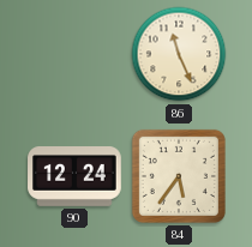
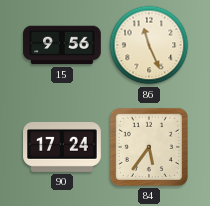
15: none -> 9:56 (62, 45)
90: 12:24 -> 17:24 (62, 148)
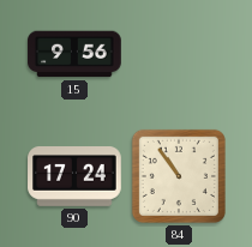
86: 11:26 -> none (149, 45)
84: 5:36 -> 10:54 (179, 176)
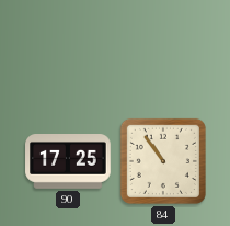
15: 9:56 -> none (74, 54)
90: 17:24 -> 17:25 (68, 162)
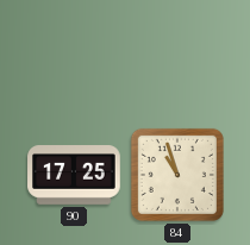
84: 10:54 -> 10:57 (177, 175)
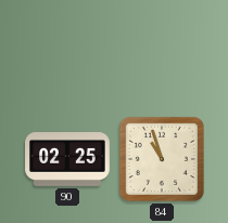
90: 17:25 -> 02:25 (67, 160)
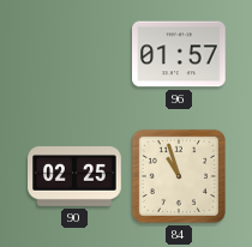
96: none -> 01:57 (179, 54)
